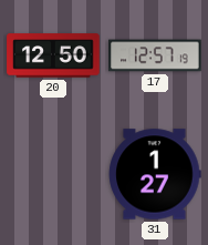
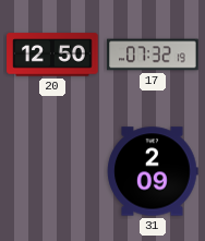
17: 12:57 -> 07:32 (153, 55)
31: 1:27 -> 2:09 (153, 171)
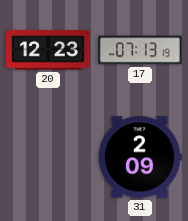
20: 12:50 -> 12:23 (48, 50)
17: 07:32 -> 07:13 (140, 50)
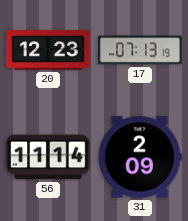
56: none -> 11:14 (48, 157)
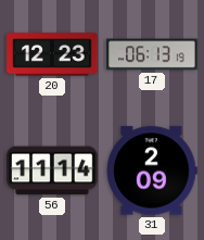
17: 07:13 -> 06:13 (152, 54)
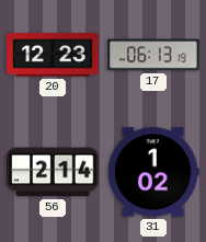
56: 11:14 -> 2:14 (53, 172)
31: 2:09 -> 1:02 (153, 172)
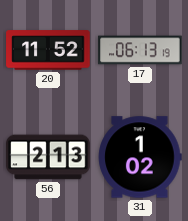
20: 12:23 -> 11:52 (48, 50)
56: 2:14 -> 2:13 (48, 157)
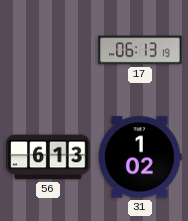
20: 11:52 -> none (48, 50)
56: 2:13 -> 6:13 (48, 157)
